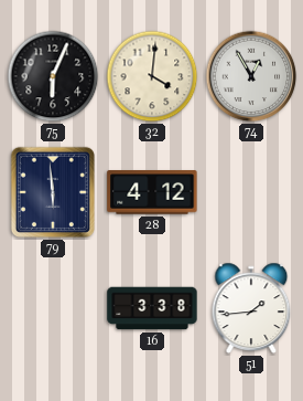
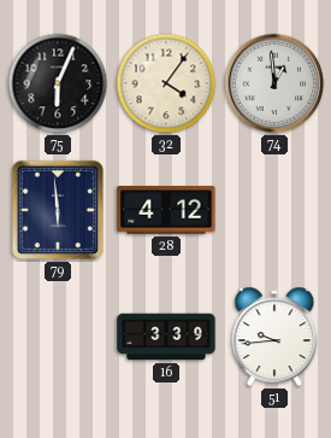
32: 4:01 -> 4:06 (166, 83)
74: 12:55 -> 12:59 (274, 83)
16: 3:38 -> 3:39 (166, 337)
51: 1:44 -> 9:44 (274, 337)
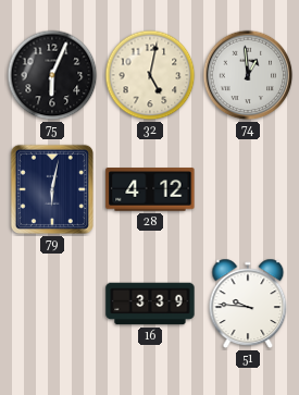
32: 4:06 -> 5:02 (150, 75)
79: 5:59 -> 6:02 (52, 189)
51: 9:44 -> 9:46 (248, 304)
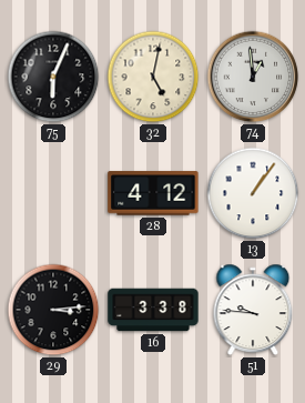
79: 6:02 -> none (52, 189)
13: none -> 1:06 (253, 193)
29: none -> 3:14 (53, 310)
16: 3:39 -> 3:38 (153, 310)
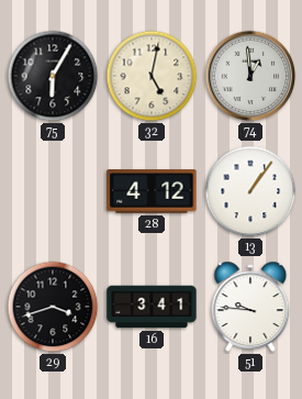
75: 6:04 -> 6:05 (53, 76)
29: 3:14 -> 3:42 (53, 307)
16: 3:38 -> 3:41 (152, 307)
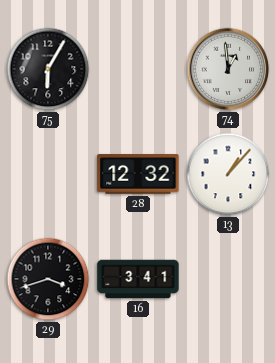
32: 5:02 -> none (152, 76)
28: 4:12 -> 12:32 (138, 174)
13: 1:06 -> 1:07 (228, 174)
51: 9:46 -> none (250, 307)
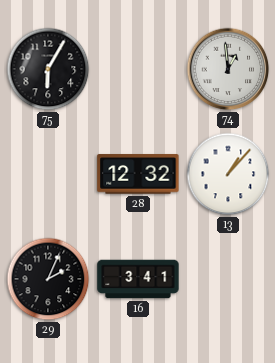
29: 3:42 -> 2:04 (48, 279)
